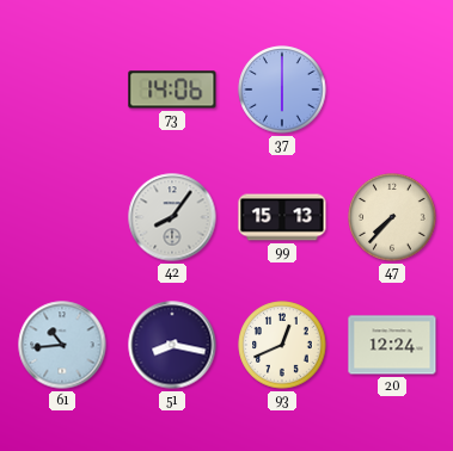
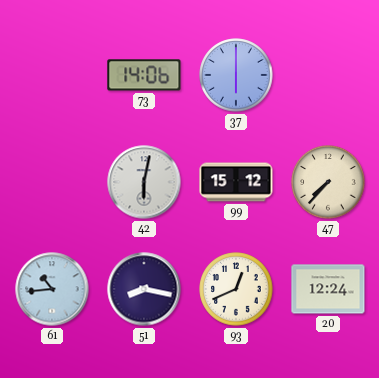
42: 8:06 -> 6:02 (144, 182)
99: 15:13 -> 15:12 (236, 182)
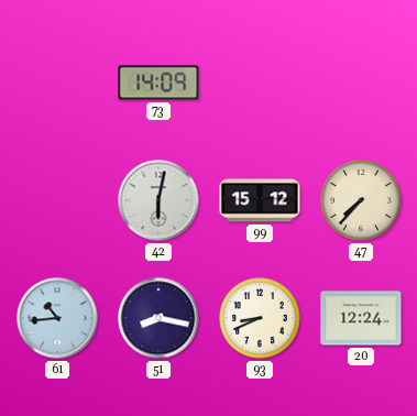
73: 14:06 -> 14:09 (158, 83)
37: 6:00 -> none (236, 75)
93: 12:41 -> 8:41 (260, 318)
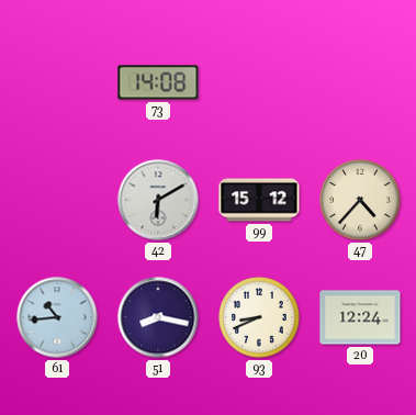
73: 14:09 -> 14:08 (158, 82)
42: 6:02 -> 6:10 (158, 200)
47: 7:37 -> 4:37 (360, 200)
